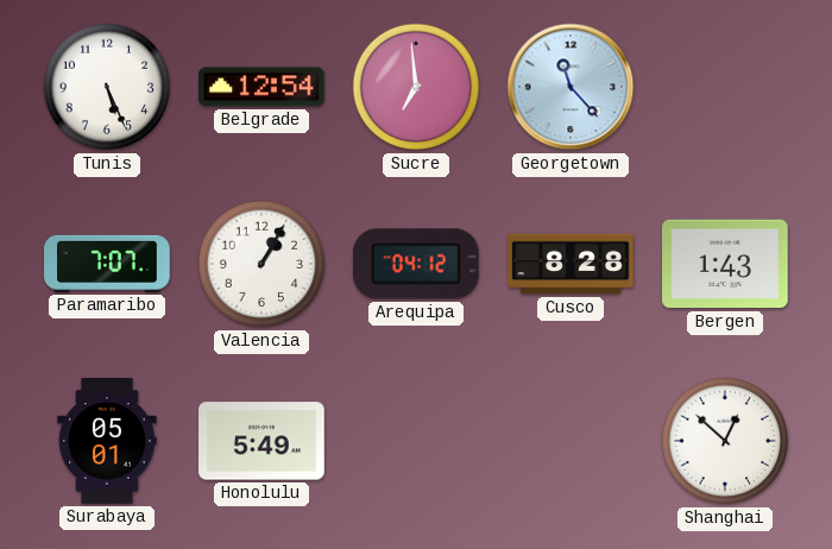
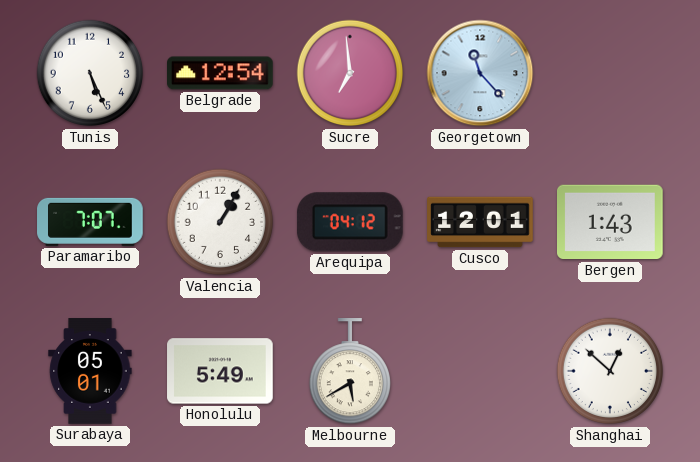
Cusco: 8:28 -> 12:01 (480, 222)
Melbourne: none -> 5:40 (349, 372)
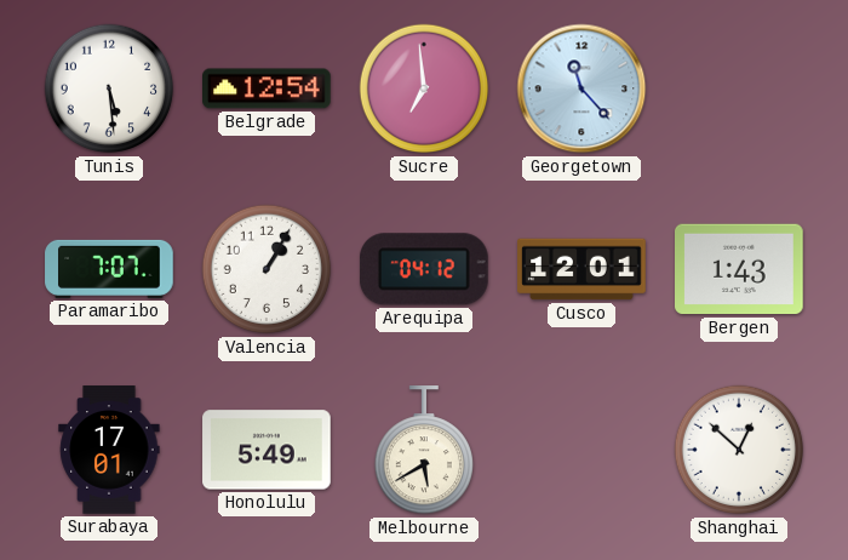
Tunis: 5:26 -> 5:29 (109, 88)
Surabaya: 05:01 -> 17:01 (109, 450)
